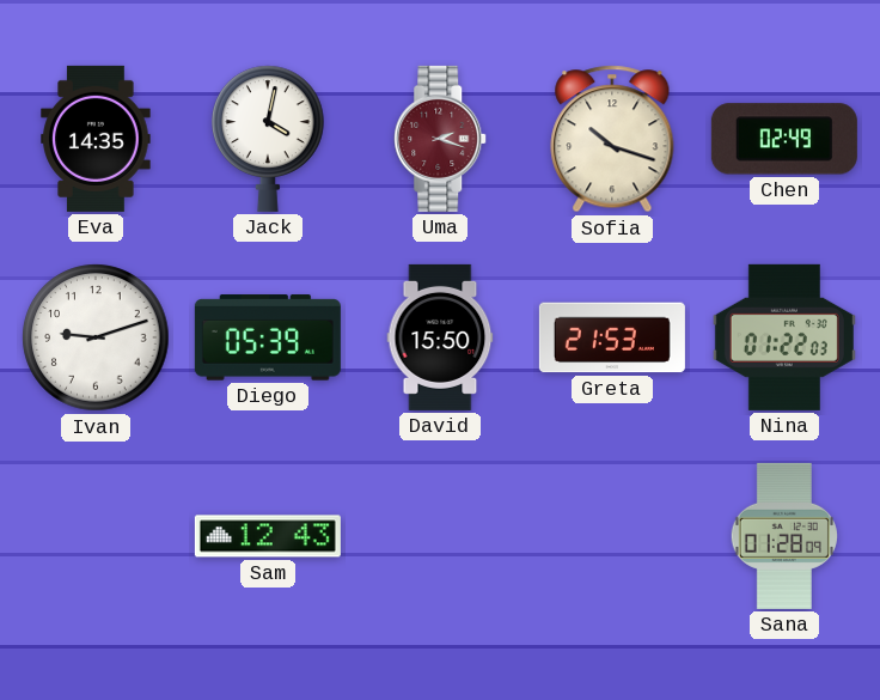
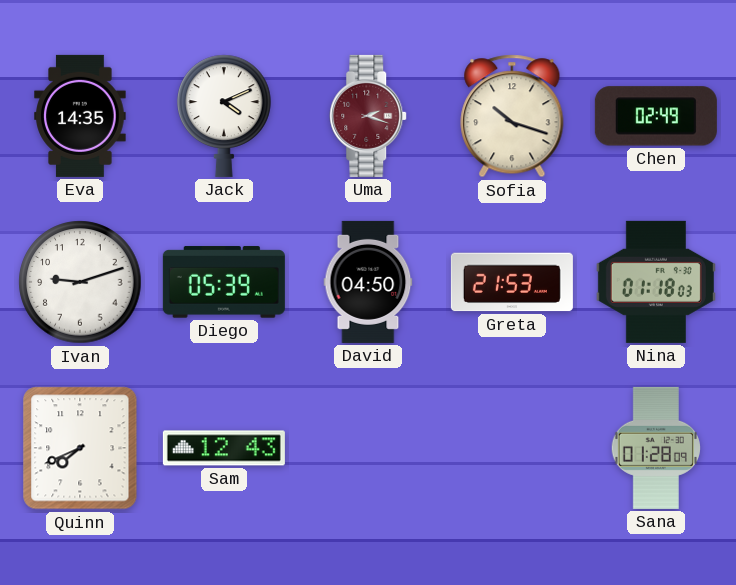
Jack: 4:02 -> 4:11 (224, 116)
David: 15:50 -> 04:50 (368, 282)
Nina: 01:22 -> 01:18 (656, 282)
Quinn: none -> 7:41 (80, 448)
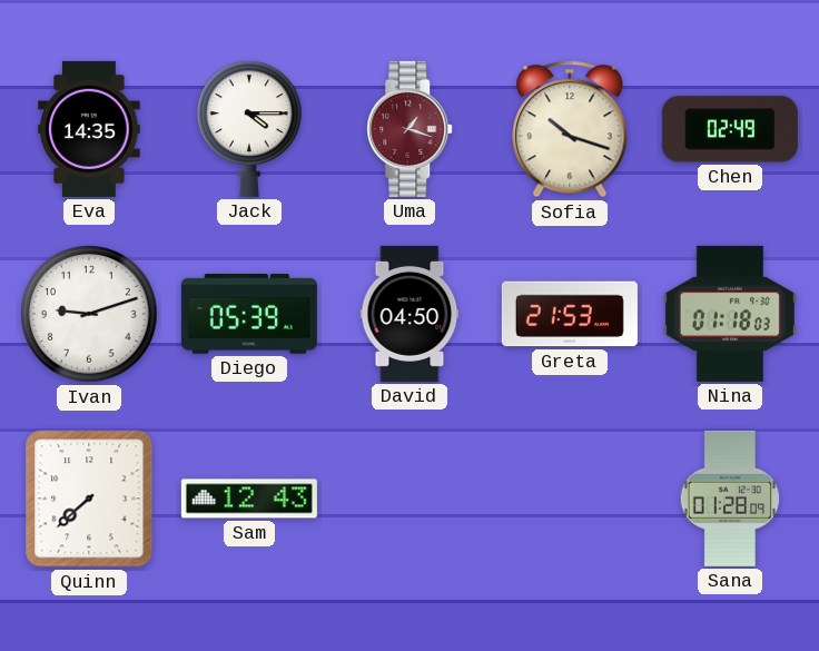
Jack: 4:11 -> 4:15 (249, 129)
Uma: 2:18 -> 1:18 (411, 129)
Quinn: 7:41 -> 7:38 (89, 499)
